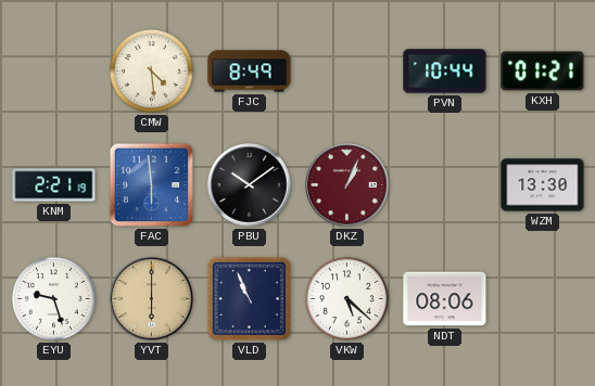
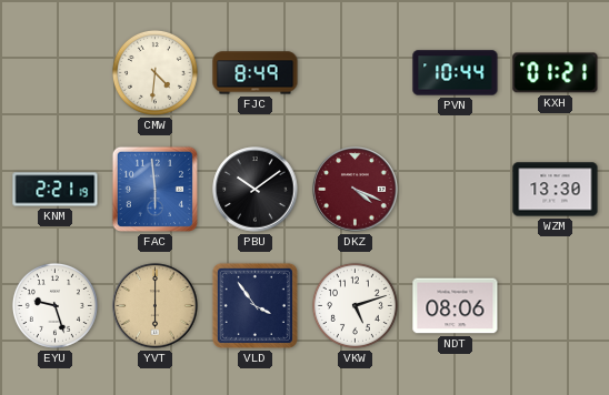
CMW: 4:29 -> 4:31 (154, 72)
DKZ: 1:04 -> 4:19 (356, 190)
VLD: 10:56 -> 3:54 (254, 305)
VKW: 5:22 -> 5:12 (355, 305)
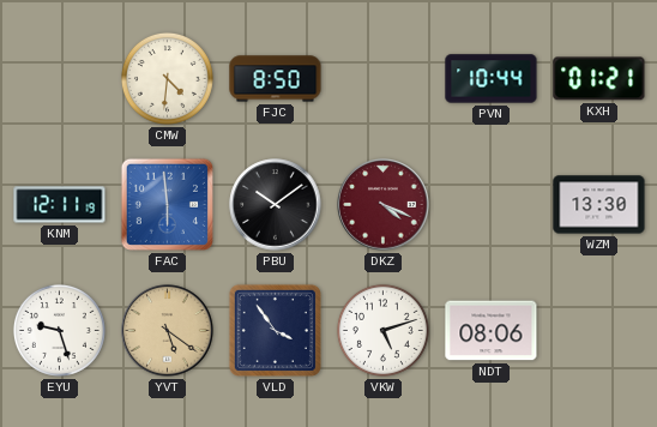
FJC: 8:49 -> 8:50 (276, 79)
KNM: 2:21 -> 12:11 (60, 205)
YVT: 6:00 -> 5:21 (168, 331)
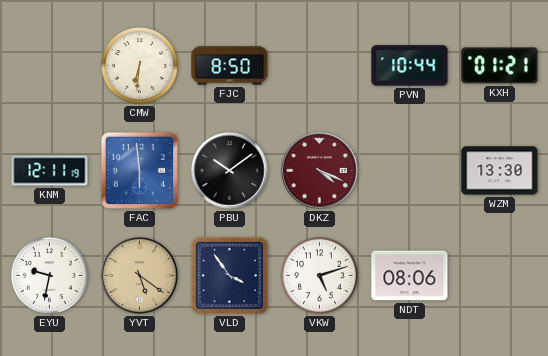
CMW: 4:31 -> 6:31 (139, 65)
EYU: 9:27 -> 9:32 (49, 275)
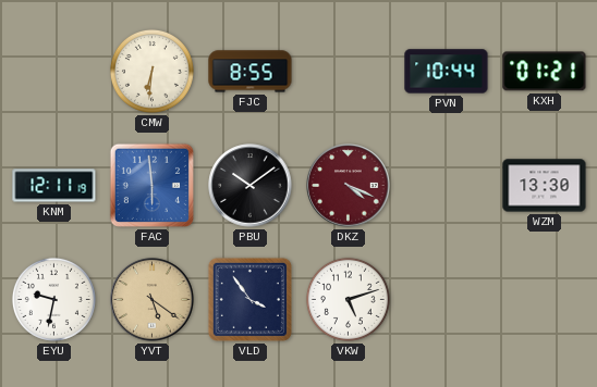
FJC: 8:50 -> 8:55 (251, 72)
NDT: 08:06 -> none (410, 276)
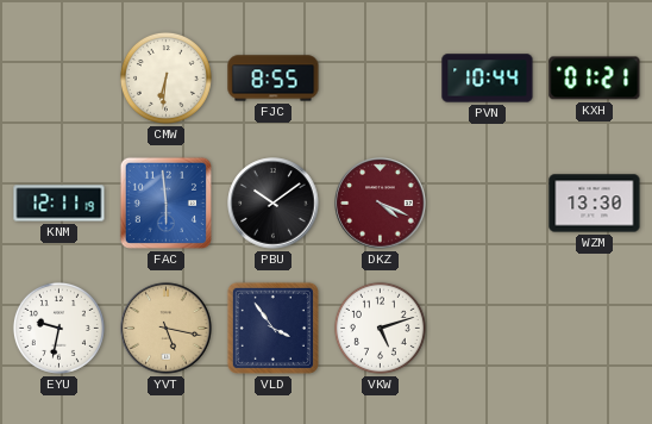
YVT: 5:21 -> 5:17 (167, 329)
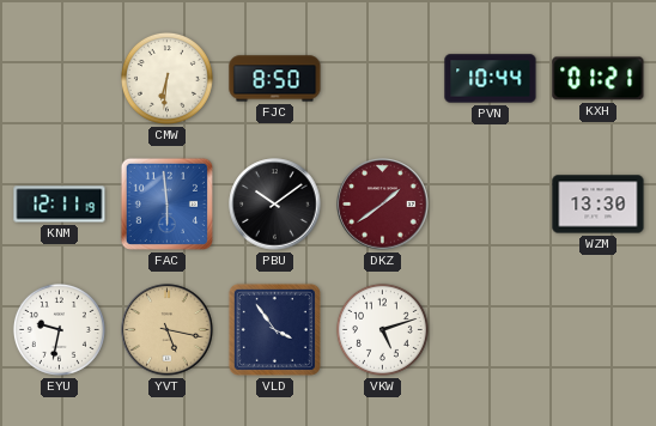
FJC: 8:55 -> 8:50 (275, 79)
DKZ: 4:19 -> 1:39 (383, 205)
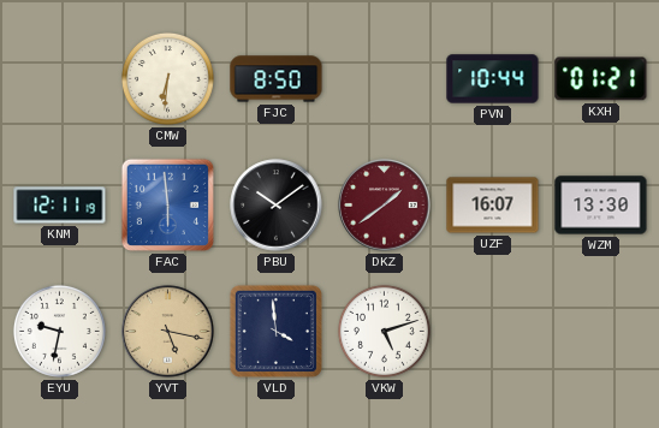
UZF: none -> 16:07 (493, 206)
VLD: 3:54 -> 3:59 (275, 331)
